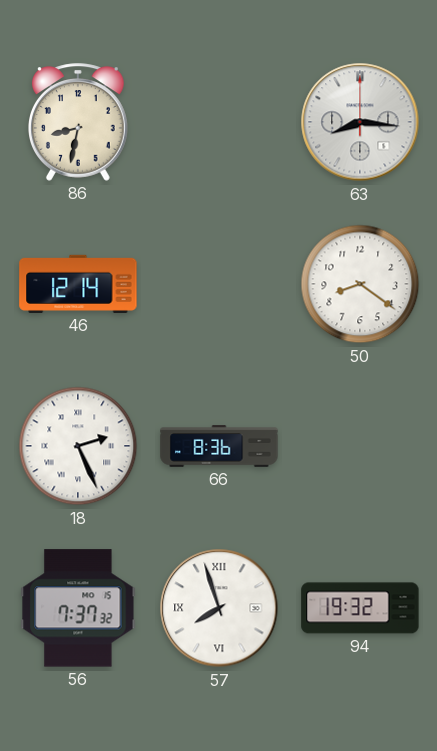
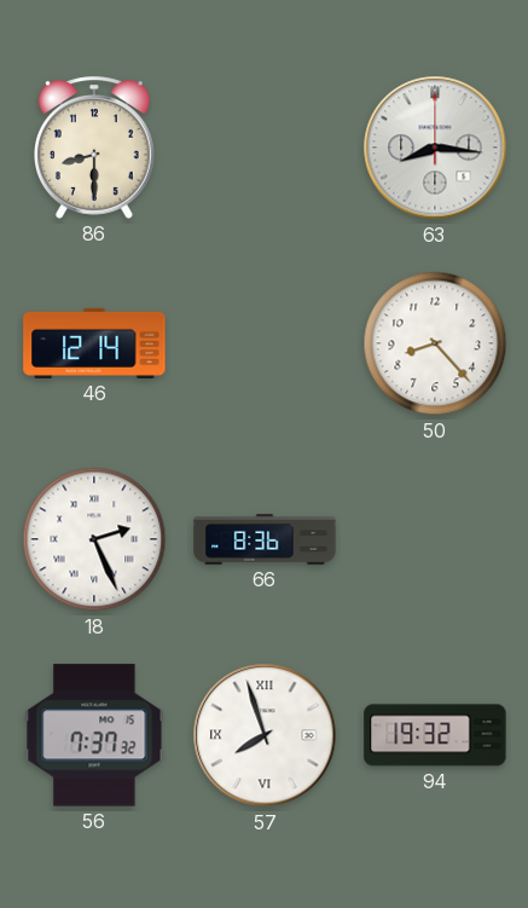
86: 8:32 -> 8:30 (95, 148)
50: 8:21 -> 8:23 (435, 343)
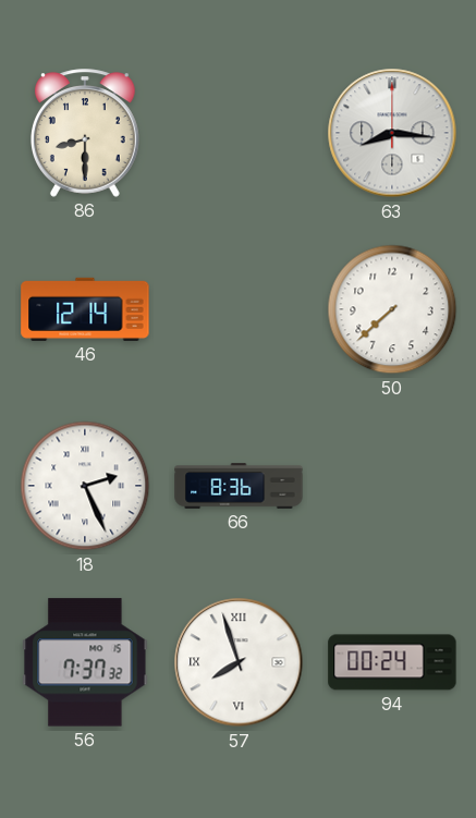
50: 8:23 -> 7:38 (392, 309)
94: 19:32 -> 00:24 (392, 662)
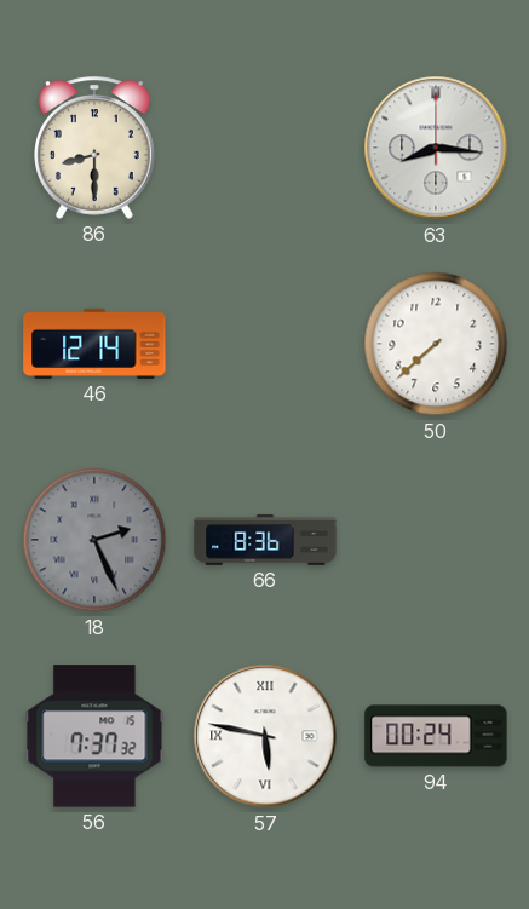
18 dial: white -> grey (94, 540)
57: 7:57 -> 5:47 (265, 736)
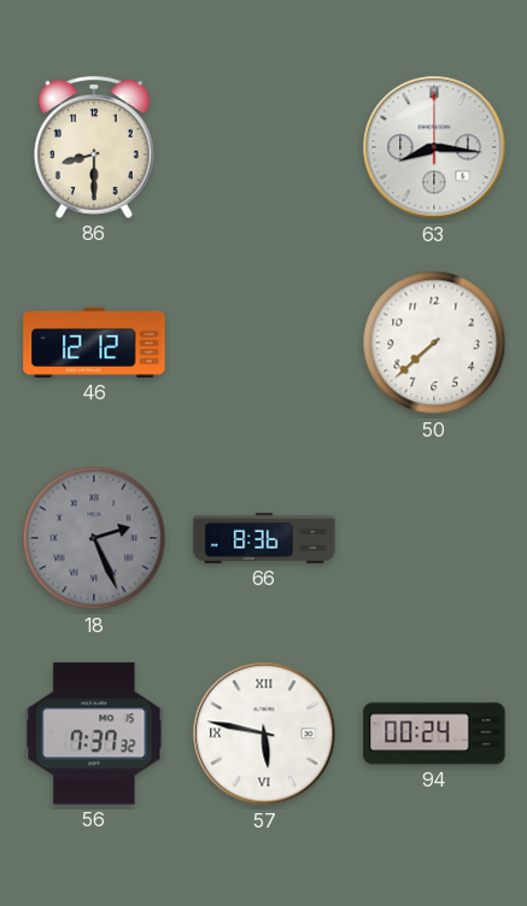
46: 12:14 -> 12:12 (94, 343)
